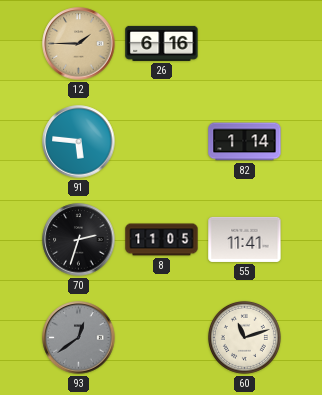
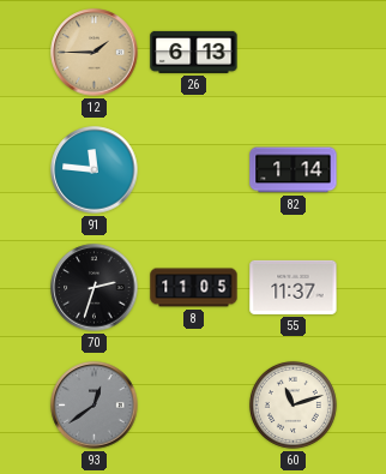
26: 6:16 -> 6:13 (194, 52)
91: 5:46 -> 11:46 (95, 170)
55: 11:41 -> 11:37 (294, 287)
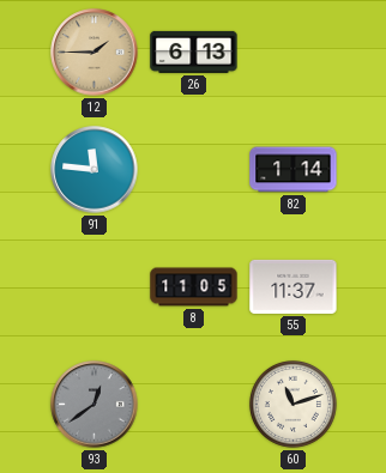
70: 2:33 -> none (95, 288)
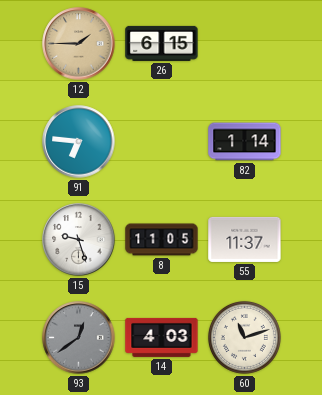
26: 6:13 -> 6:15 (162, 43)
91: 11:46 -> 6:46 (79, 142)
15: none -> 9:27 (79, 240)
14: none -> 4:03 (162, 337)
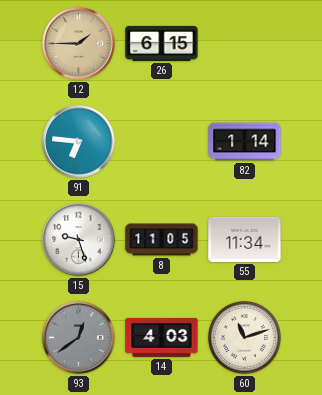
55: 11:37 -> 11:34 (245, 239)
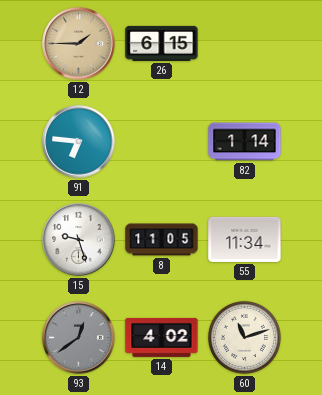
14: 4:03 -> 4:02 (162, 337)
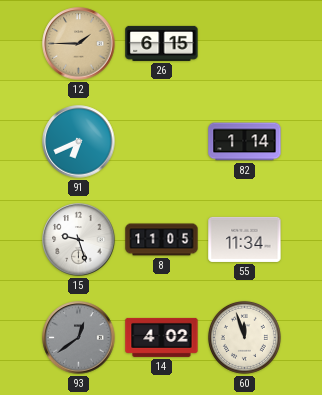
91: 6:46 -> 6:41 (79, 142)
60: 11:12 -> 11:57 (244, 337)
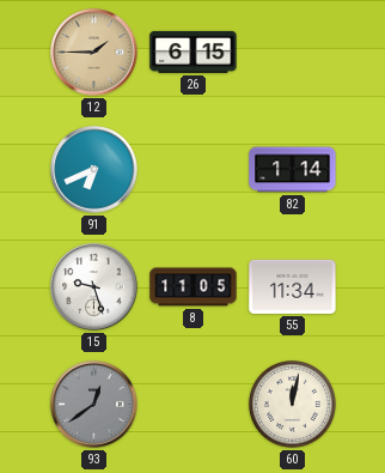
14: 4:02 -> none (162, 337)
60: 11:57 -> 12:02 (292, 404)
